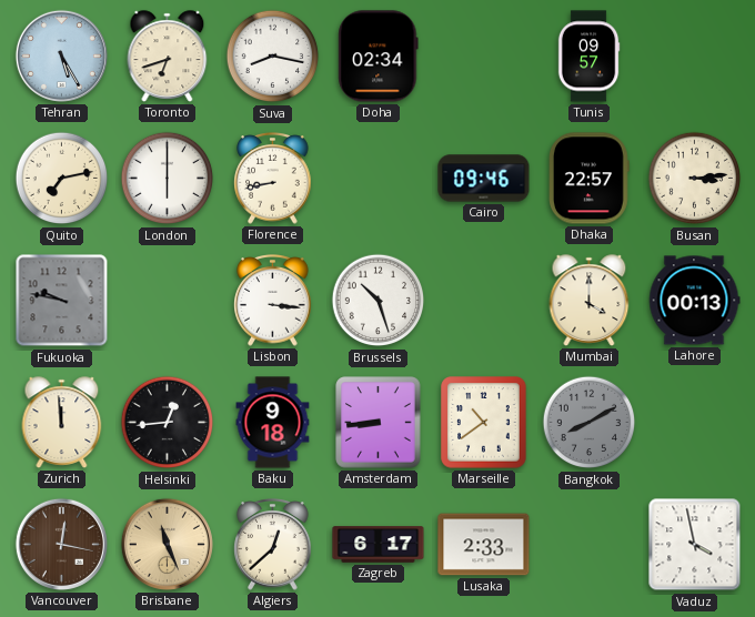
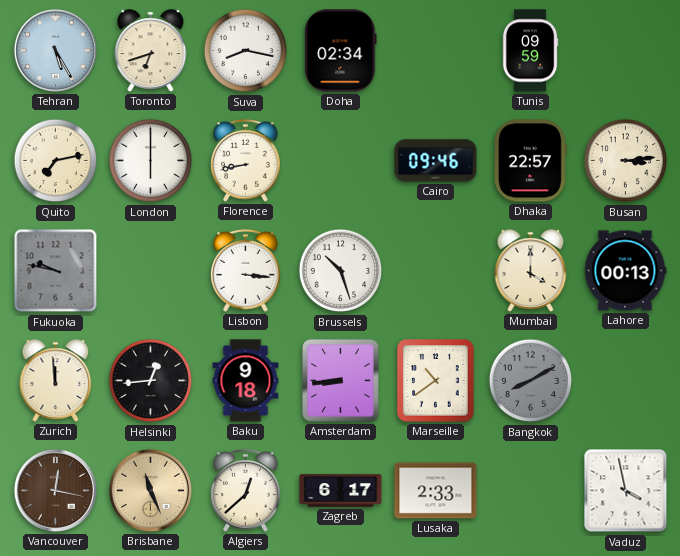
Tunis: 09:57 -> 09:59 (530, 51)
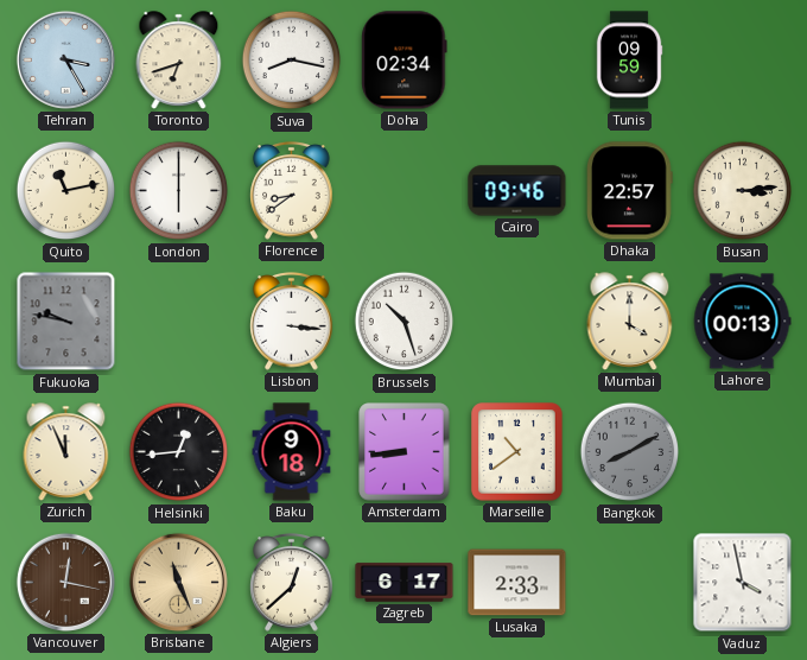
Tehran: 5:25 -> 3:25 (65, 59)
Quito: 7:13 -> 11:13 (66, 191)
Florence: 8:43 -> 8:39 (292, 191)
Zurich: 11:59 -> 11:56 (66, 452)
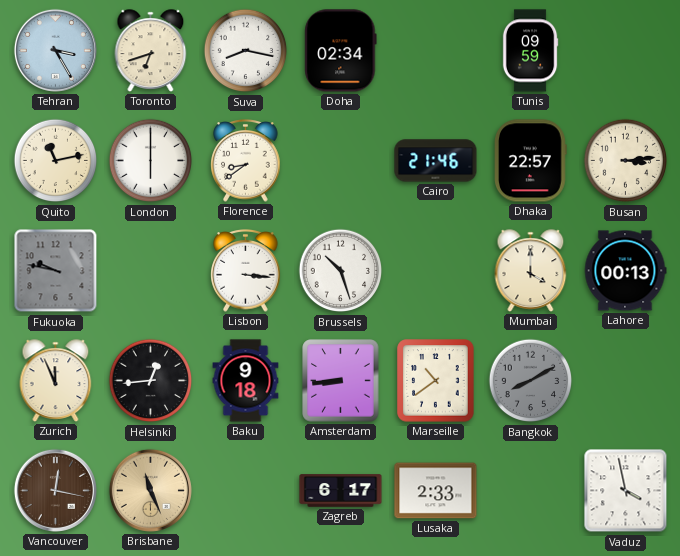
Cairo: 09:46 -> 21:46 (436, 161)
Algiers: 12:38 -> none (292, 583)
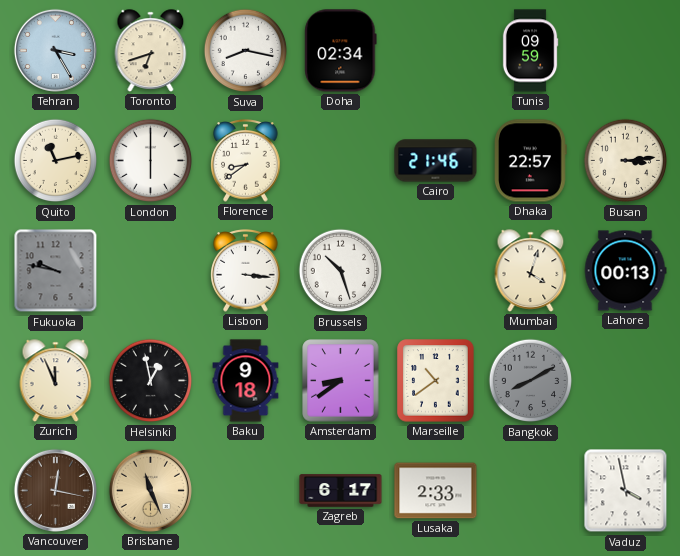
Mumbai: 4:00 -> 4:03 (531, 271)
Helsinki: 12:44 -> 12:58 (151, 381)
Amsterdam: 8:44 -> 8:39 (341, 381)
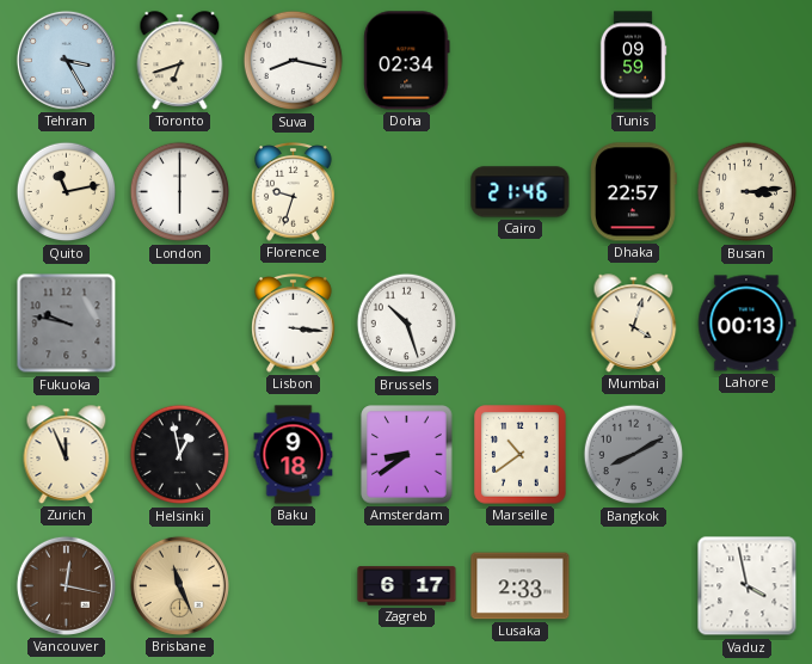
Florence: 8:39 -> 9:33 (294, 192)
